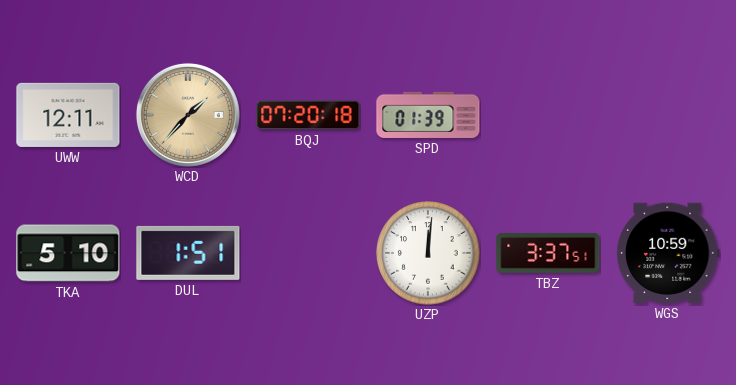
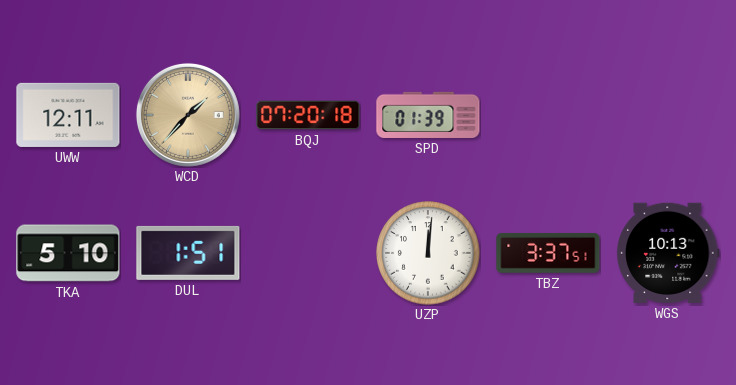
WGS: 10:59 -> 10:13 (668, 253)
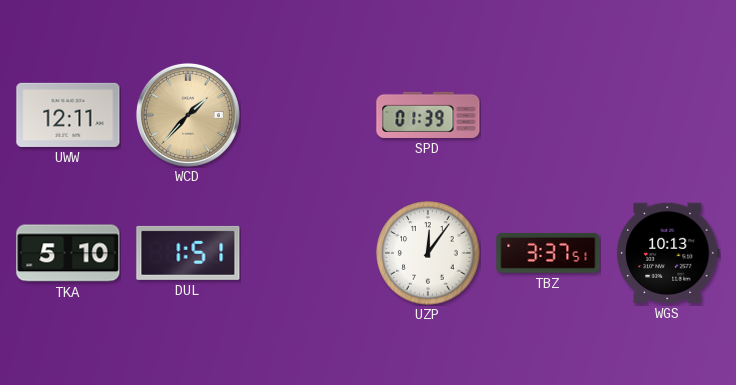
BQJ: 07:20 -> none (308, 115)
UZP: 12:01 -> 12:06 (428, 253)
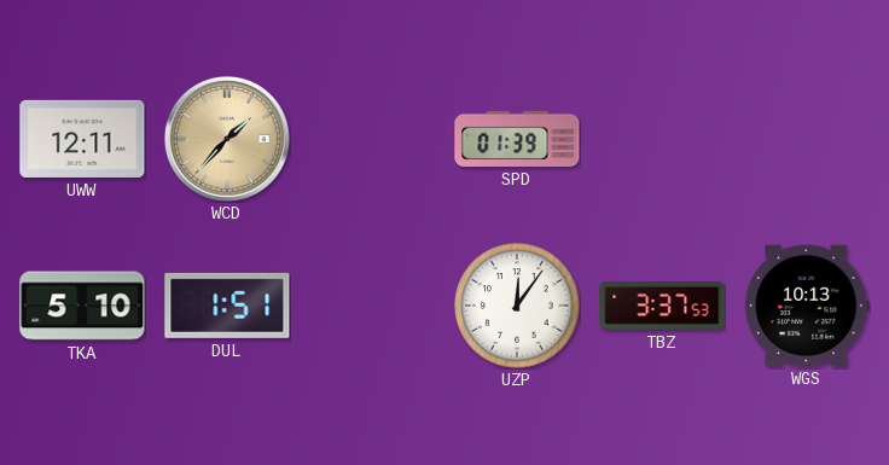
TBZ: 3:37:51 -> 3:37:53 (662, 306)
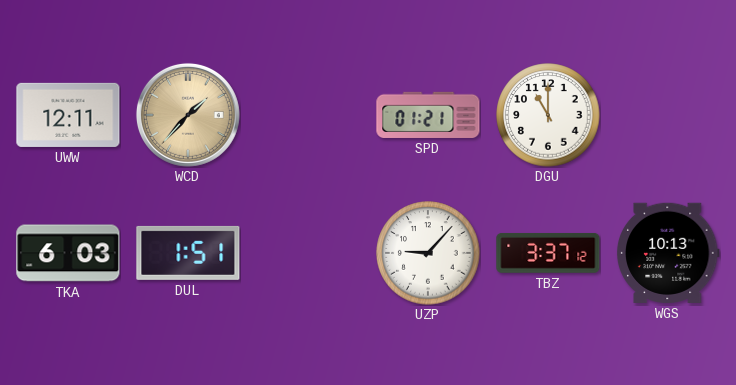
SPD: 01:39 -> 01:21 (428, 115)
DGU: none -> 11:00 (548, 115)
TKA: 5:10 -> 6:03 (68, 253)
UZP: 12:06 -> 9:07 (428, 253)
TBZ: 3:37:53 -> 3:37:12 (548, 253)
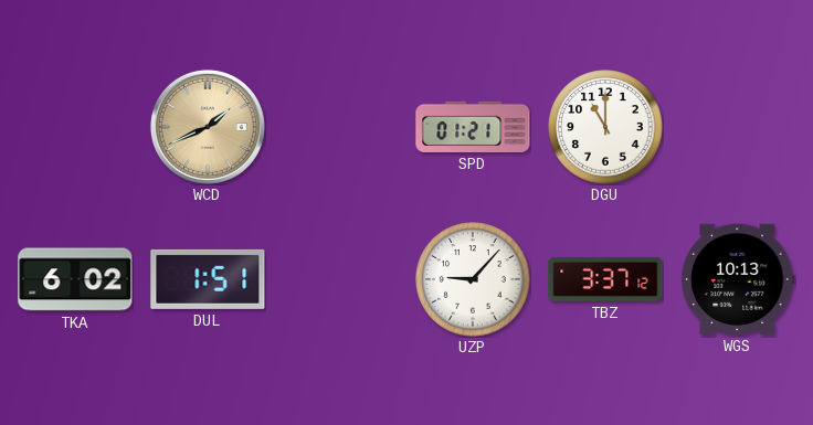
UWW: 12:11 -> none (68, 115)
WCD: 1:37 -> 1:41 (208, 127)
TKA: 6:03 -> 6:02 (75, 279)
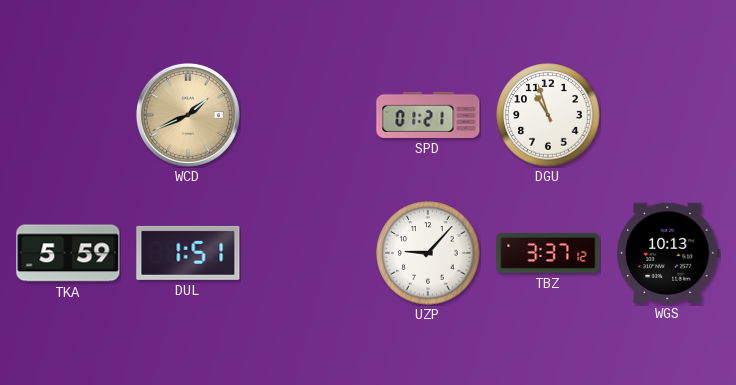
DGU: 11:00 -> 10:57 (548, 115)
TKA: 6:02 -> 5:59 (68, 253)
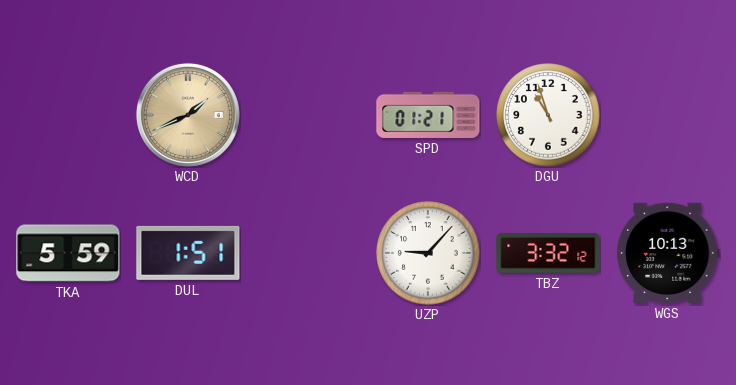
TBZ: 3:37 -> 3:32 (548, 253)
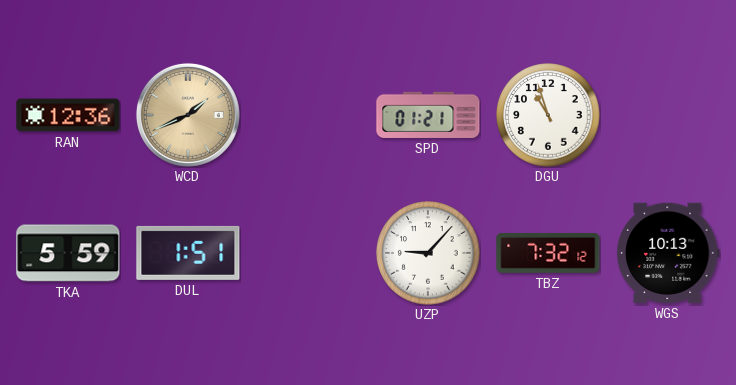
RAN: none -> 12:36 (68, 115)
TBZ: 3:32 -> 7:32 (548, 253)
